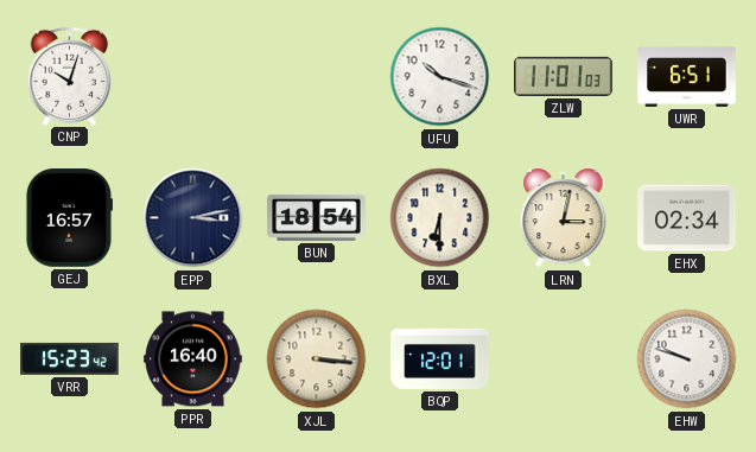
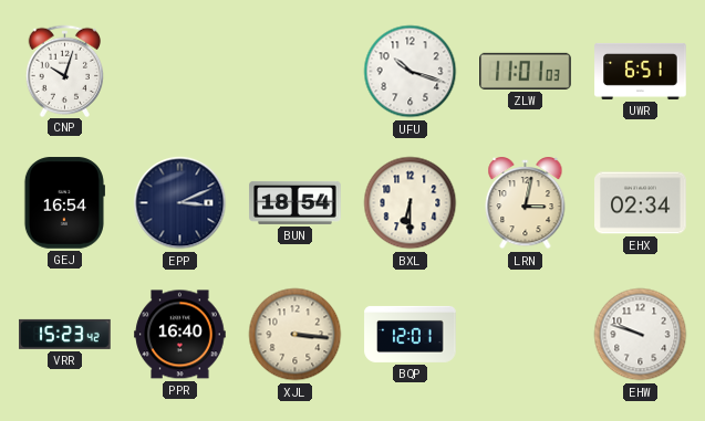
GEJ: 16:57 -> 16:54 (64, 203)
EPP: 3:13 -> 3:11 (180, 203)
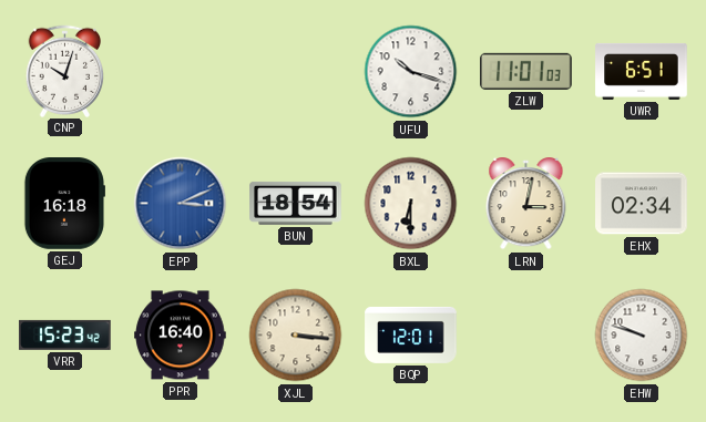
GEJ: 16:54 -> 16:18 (64, 204)
EPP dial: navy -> blue (181, 204)
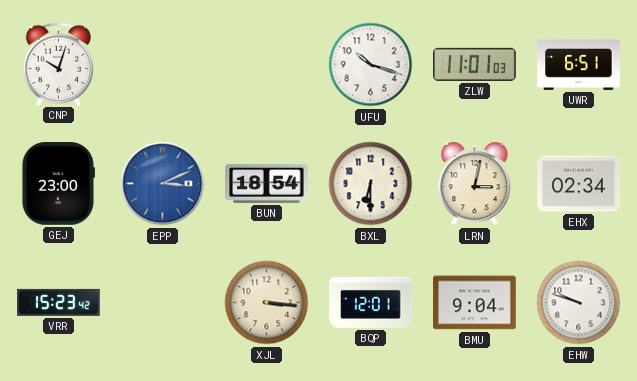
GEJ: 16:18 -> 23:00 (58, 184)
PPR: 16:40 -> none (181, 336)
BMU: none -> 9:04 (475, 303)
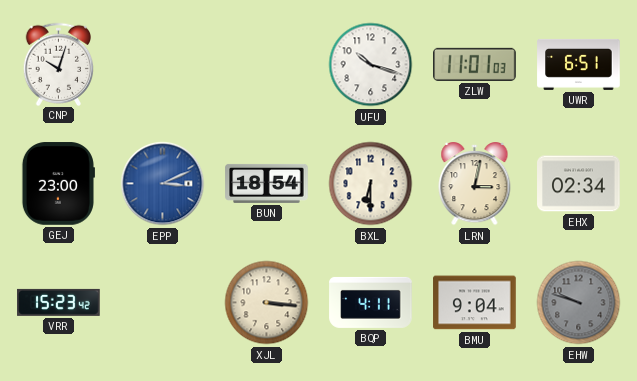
BQP: 12:01 -> 4:11 (371, 302)
EHW dial: white -> grey (579, 303)
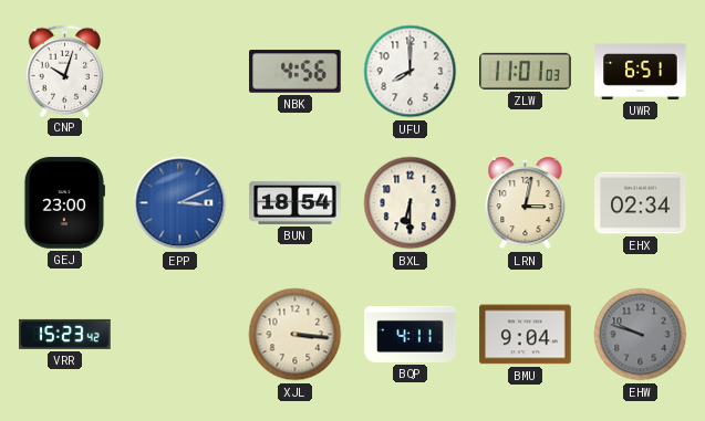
NBK: none -> 4:56 (296, 72)
UFU: 10:18 -> 8:00 (411, 72)
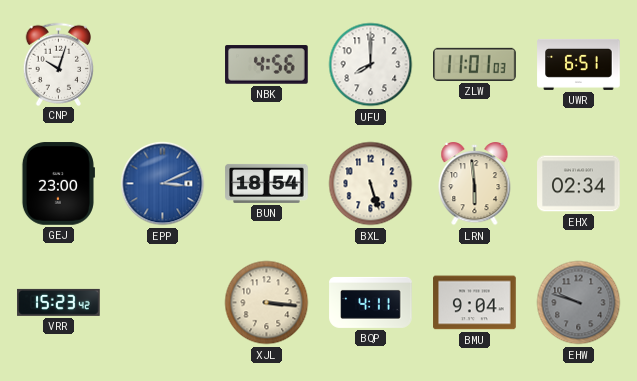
BXL: 6:30 -> 5:27 (371, 184)
LRN: 3:02 -> 5:59 (475, 185)
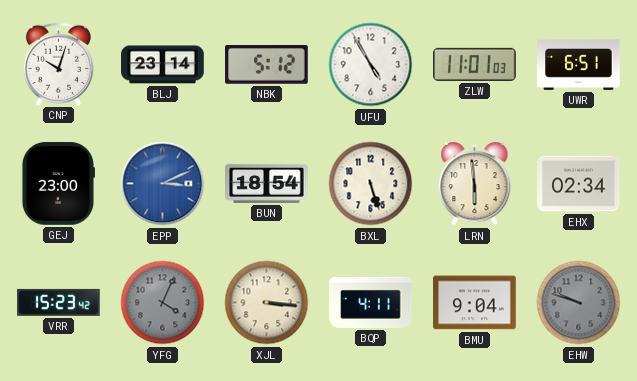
BLJ: none -> 23:14 (163, 65)
NBK: 4:56 -> 5:12 (267, 65)
UFU: 8:00 -> 4:55 (371, 65)
YFG: none -> 4:04 (163, 303)
